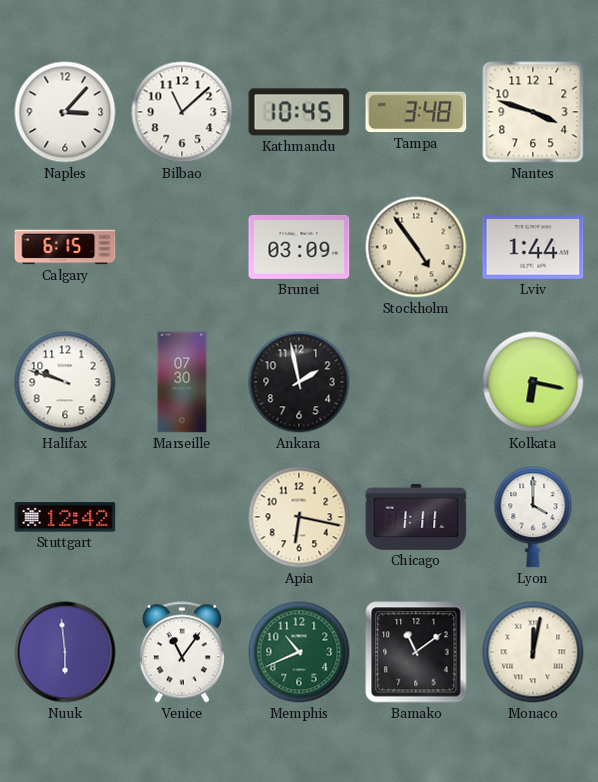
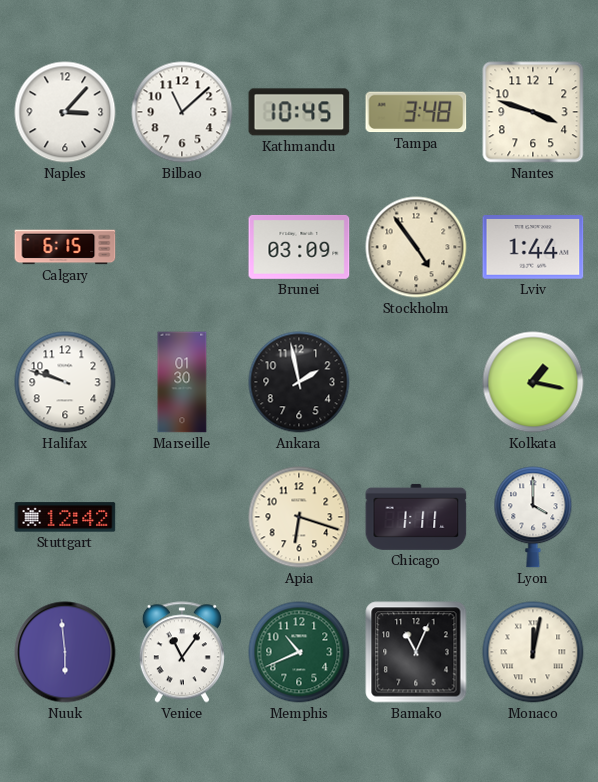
Marseille: 07:30 -> 01:30 (182, 382)
Kolkata: 6:17 -> 1:17 (533, 382)
Apia: 6:17 -> 6:18 (299, 517)
Bamako: 11:09 -> 11:04 (416, 652)
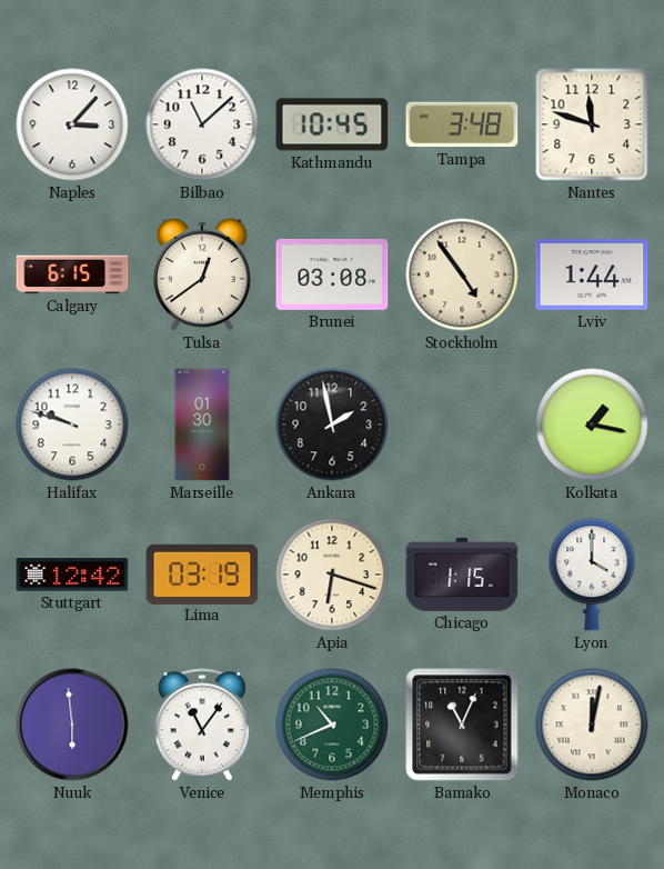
Nantes: 3:48 -> 11:48 (592, 124)
Tulsa: none -> 12:39 (202, 274)
Brunei: 03:09 -> 03:08 (332, 274)
Lima: none -> 03:19 (202, 573)
Chicago: 1:11 -> 1:15 (462, 575)
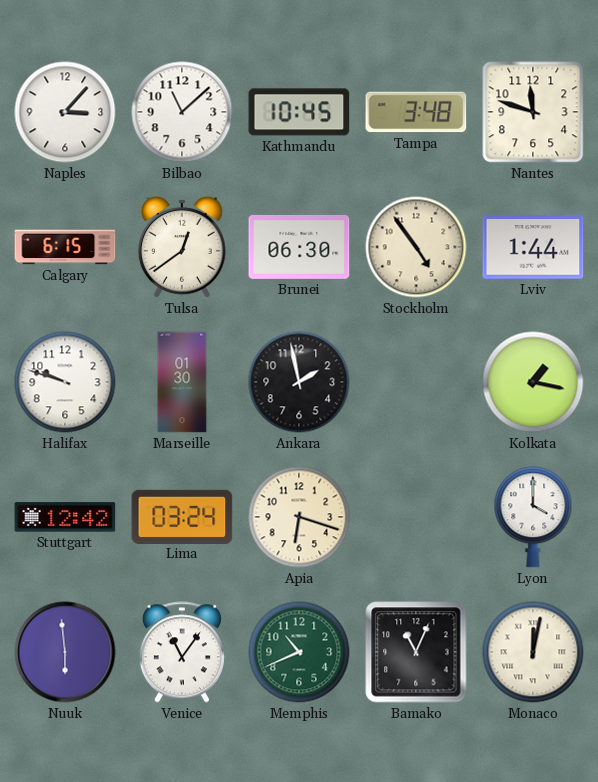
Brunei: 03:08 -> 06:30 (299, 247)
Lima: 03:19 -> 03:24 (182, 516)
Chicago: 1:15 -> none (462, 575)
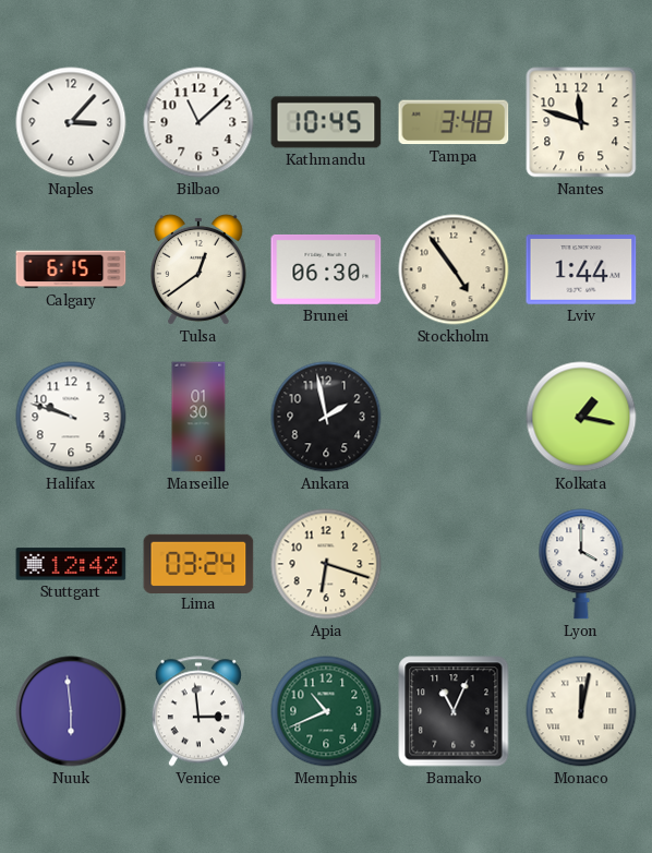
Venice: 11:06 -> 2:59 (198, 711)
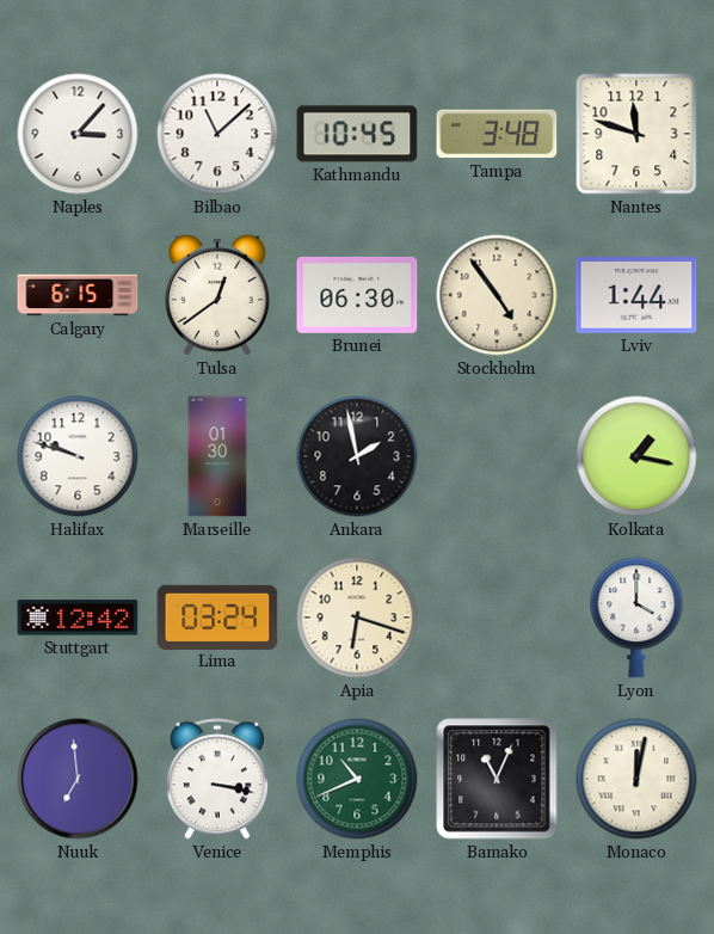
Nuuk: 5:59 -> 6:59 (78, 779)
Venice: 2:59 -> 3:17 (217, 779)
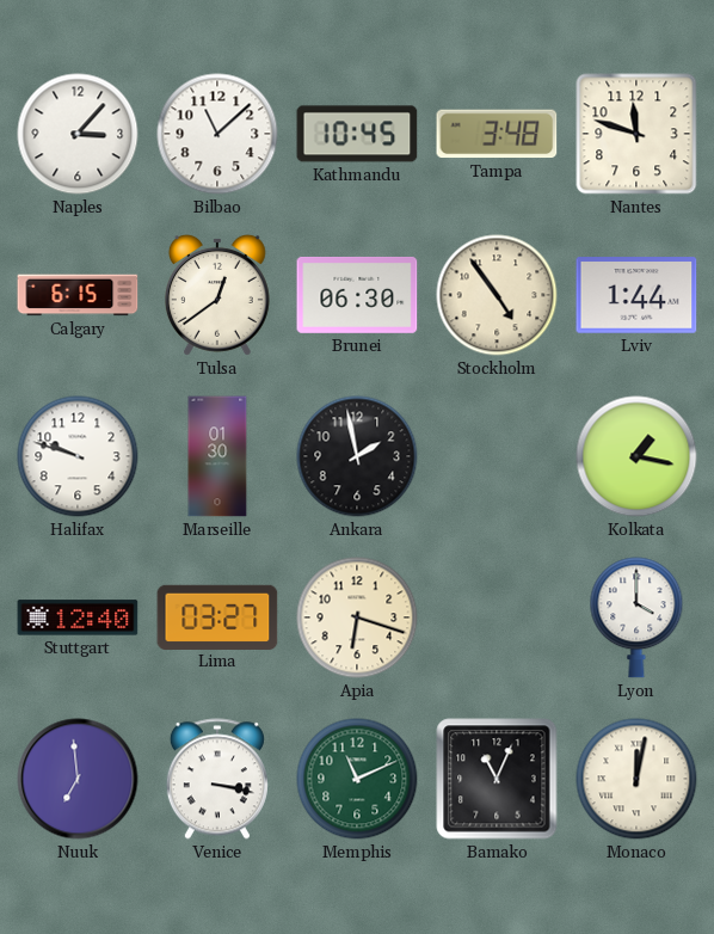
Stuttgart: 12:42 -> 12:40 (78, 617)
Lima: 03:24 -> 03:27 (217, 616)
Memphis: 10:41 -> 11:11 (357, 779)
